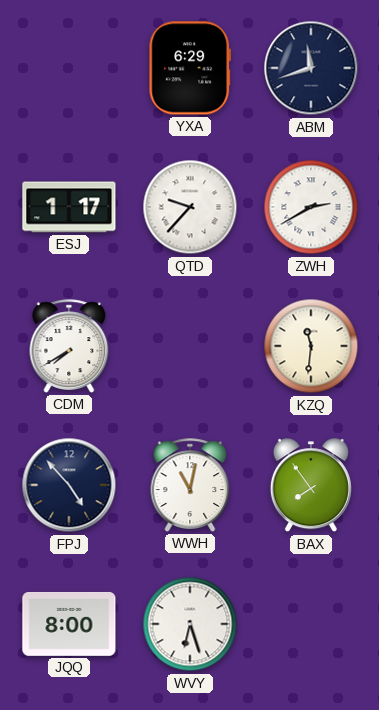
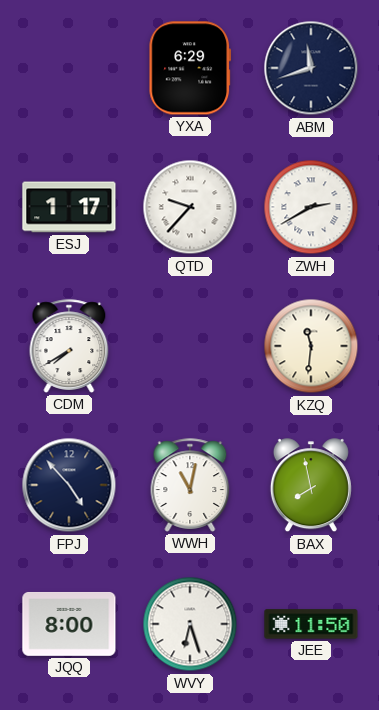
BAX: 7:54 -> 7:58 (311, 486)
JEE: none -> 11:50 (311, 624)
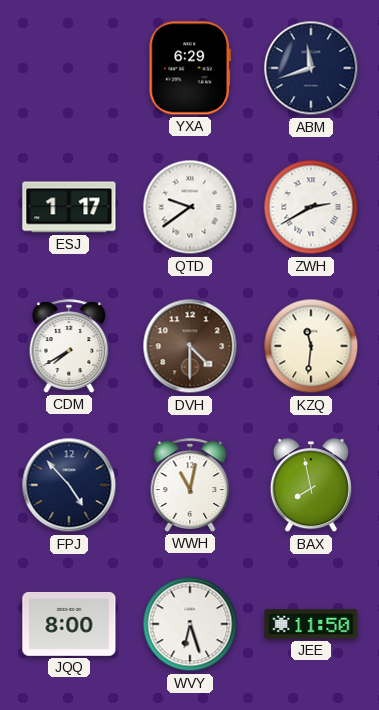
QTD: 9:37 -> 9:39 (190, 207)
DVH: none -> 4:30 (190, 346)
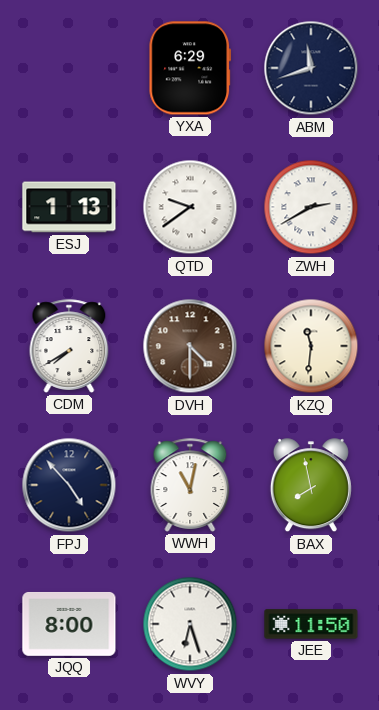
ESJ: 1:17 -> 1:13 (69, 207)
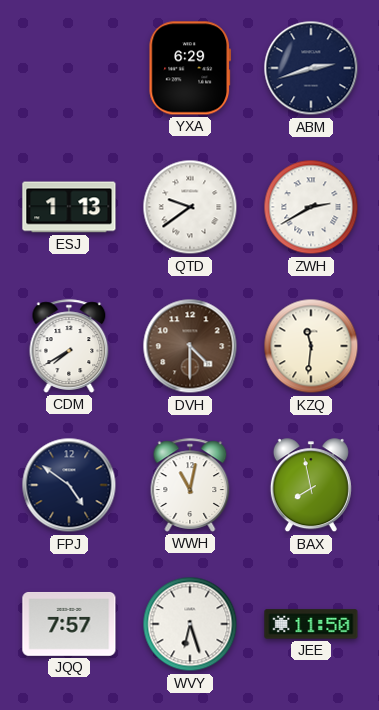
ABM: 11:42 -> 2:42 (311, 68)
FPJ: 4:53 -> 4:51 (69, 485)
JQQ: 8:00 -> 7:57 (69, 624)
